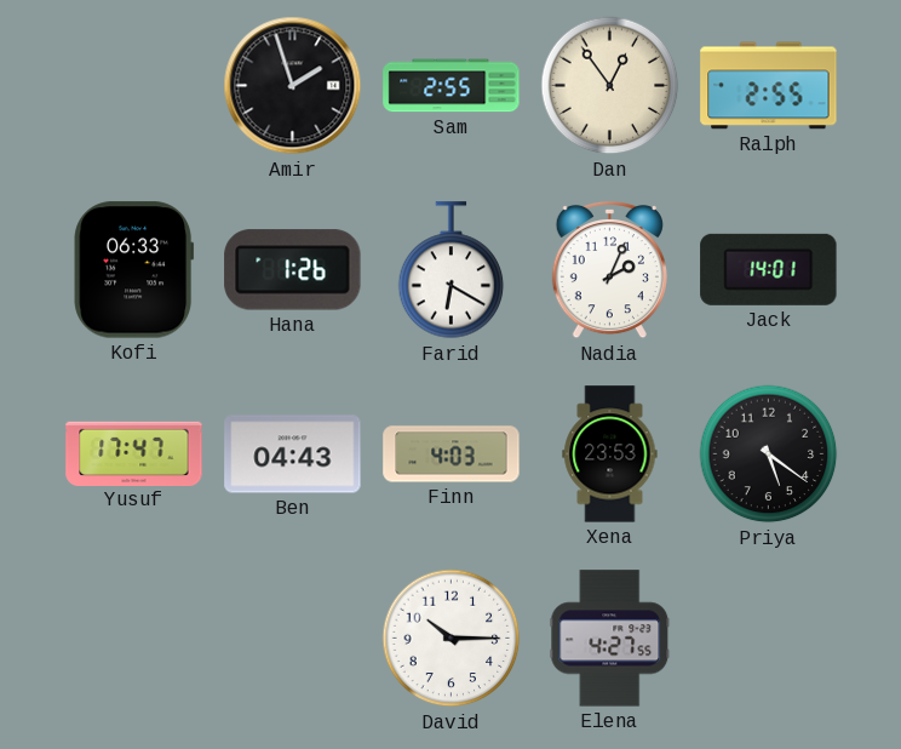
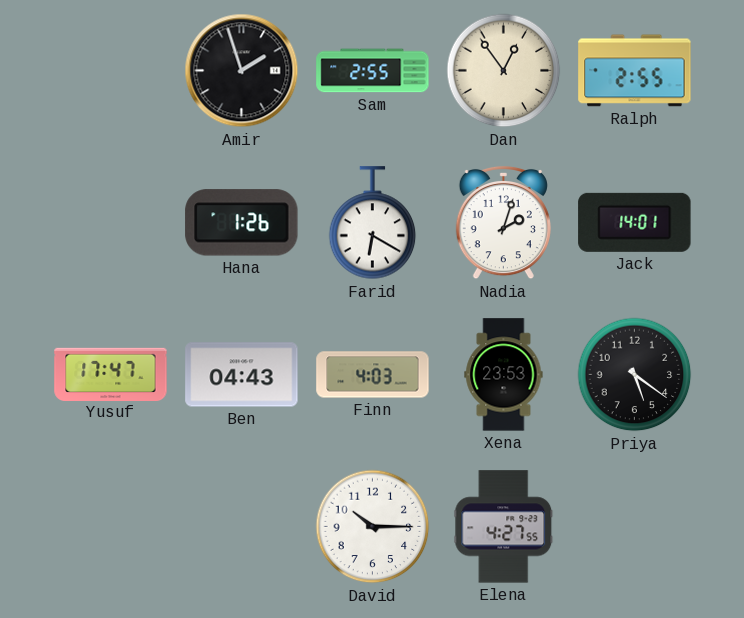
Kofi: 06:33 -> none (134, 270)
Nadia: 2:04 -> 2:03 (503, 223)
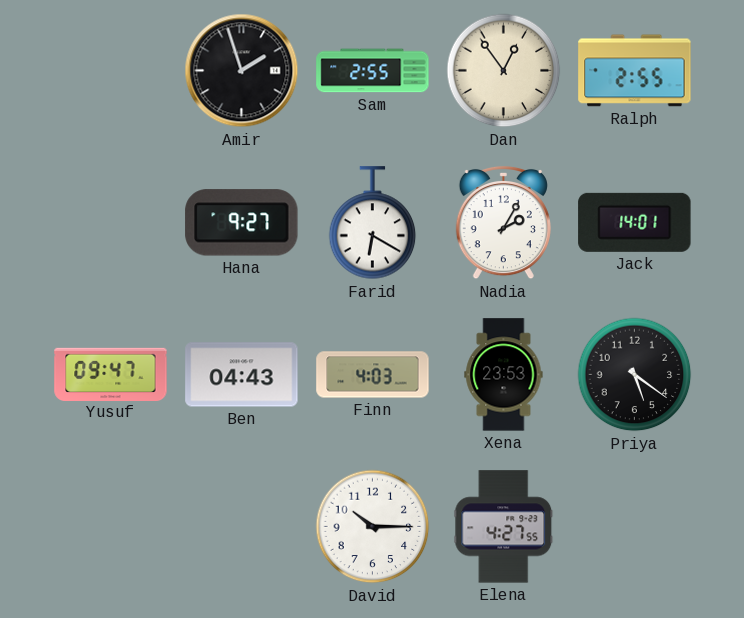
Hana: 1:26 -> 9:27 (242, 223)
Nadia: 2:03 -> 2:05 (503, 223)
Yusuf: 17:47 -> 09:47 (111, 374)
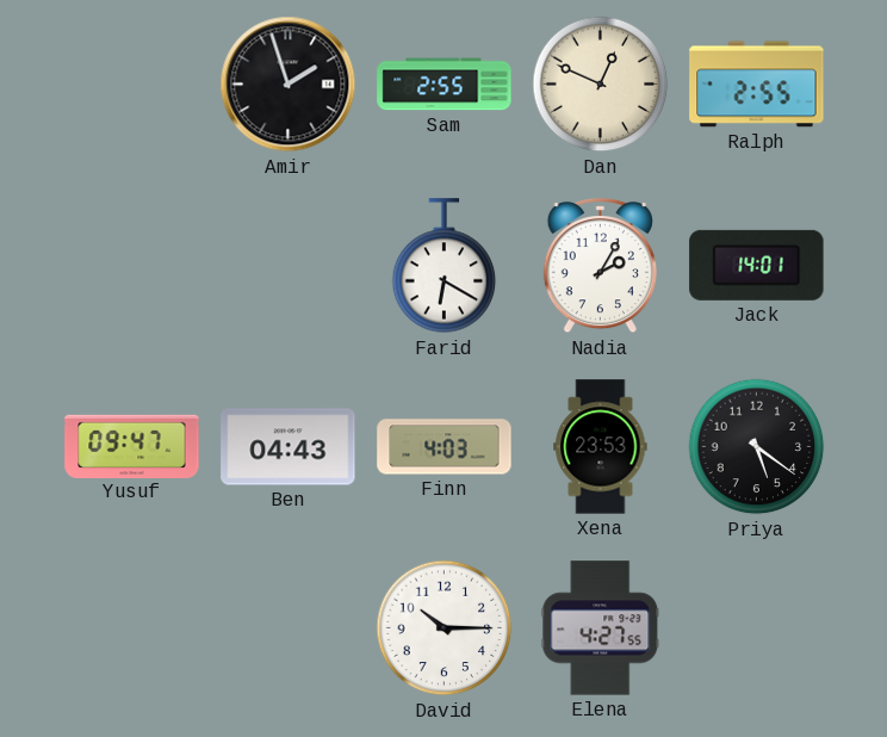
Dan: 12:54 -> 12:49 (601, 85)
Hana: 9:27 -> none (242, 223)
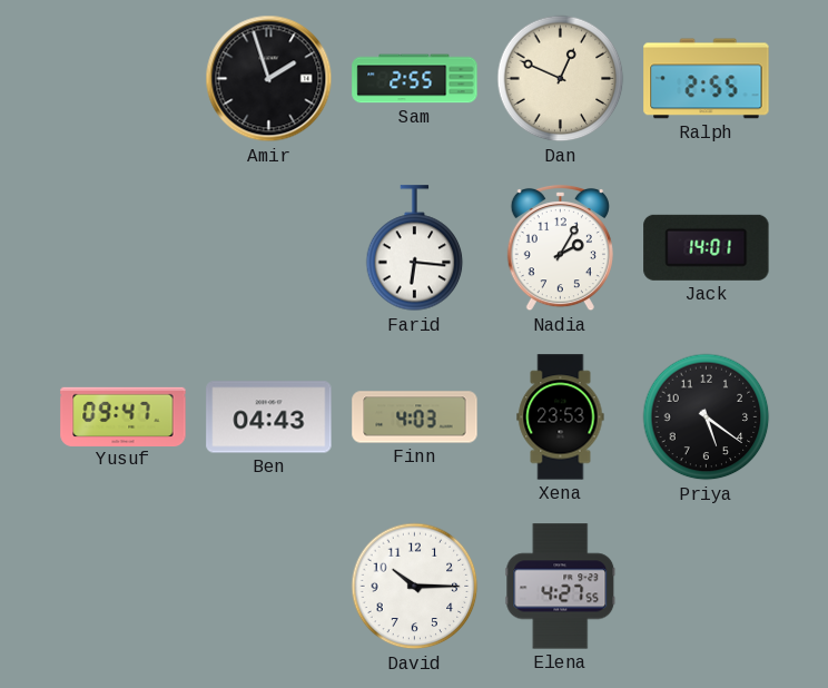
Farid: 6:20 -> 6:16 (415, 248)
